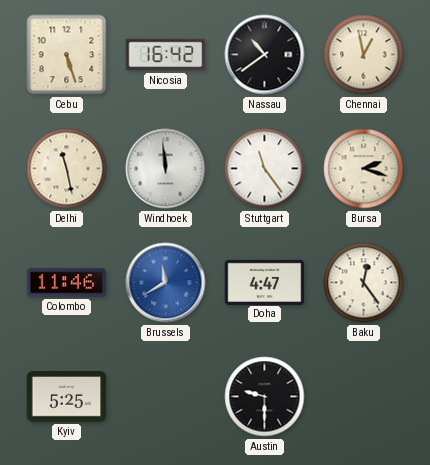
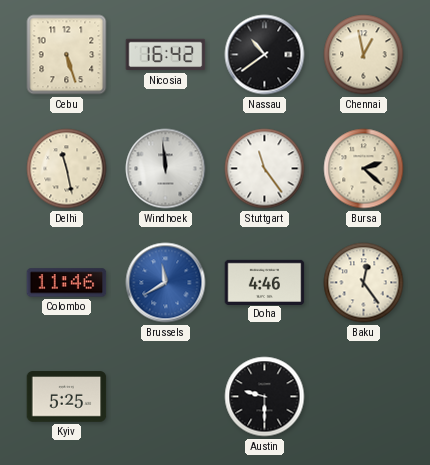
Bursa: 2:18 -> 2:22 (364, 169)
Doha: 4:47 -> 4:46 (265, 282)
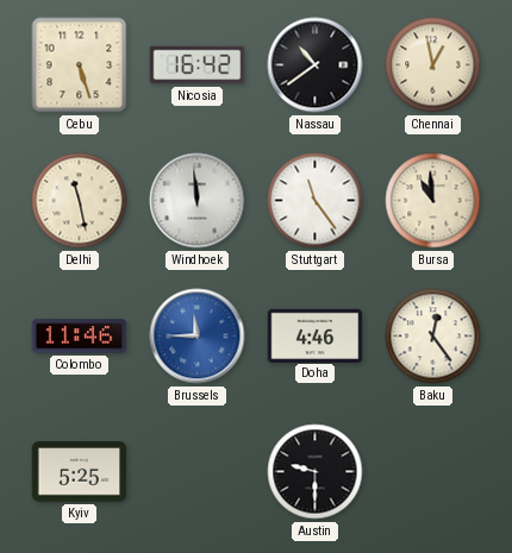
Bursa: 2:22 -> 10:59 (433, 201)
Brussels: 11:40 -> 11:45 (198, 337)
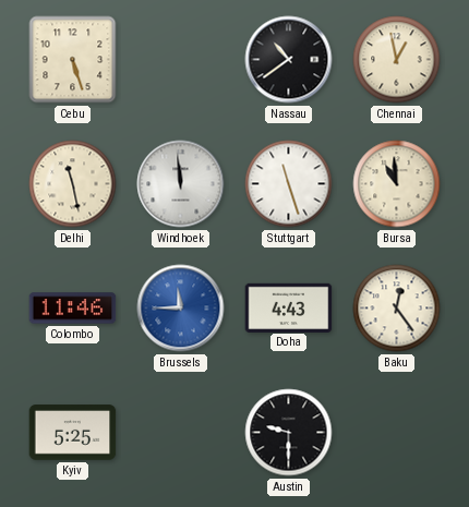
Nicosia: 16:42 -> none (198, 65)
Stuttgart: 11:24 -> 11:27 (289, 184)
Doha: 4:46 -> 4:43 (289, 307)
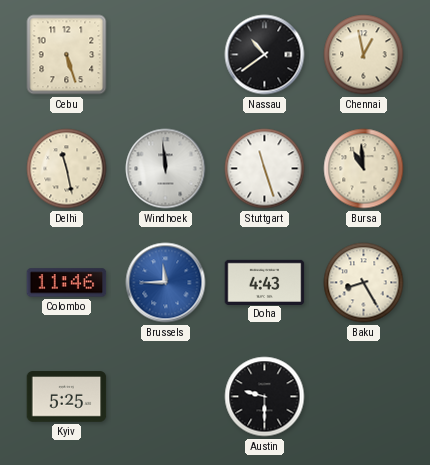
Baku: 12:24 -> 8:25 (364, 283)
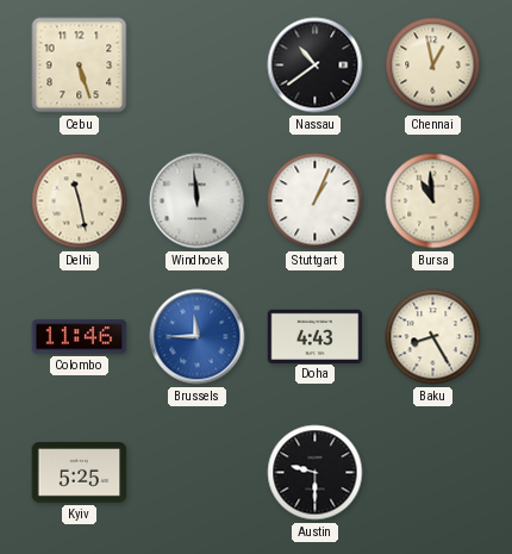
Stuttgart: 11:27 -> 1:04 (316, 201)
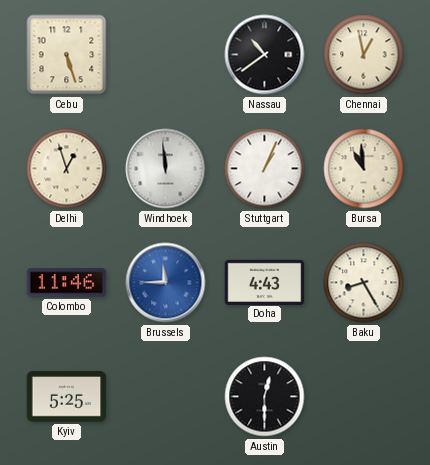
Delhi: 11:28 -> 12:57 (67, 169)
Austin: 9:30 -> 12:30 (265, 397)
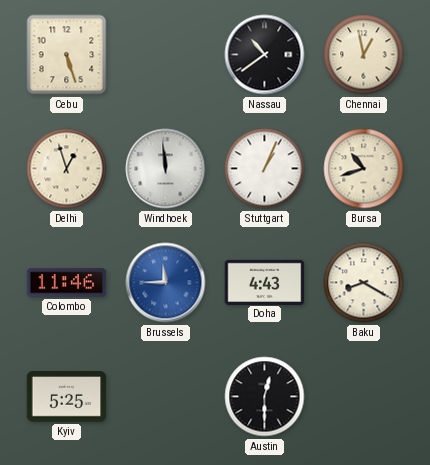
Bursa: 10:59 -> 10:42 (364, 169)
Baku: 8:25 -> 8:20 (364, 283)
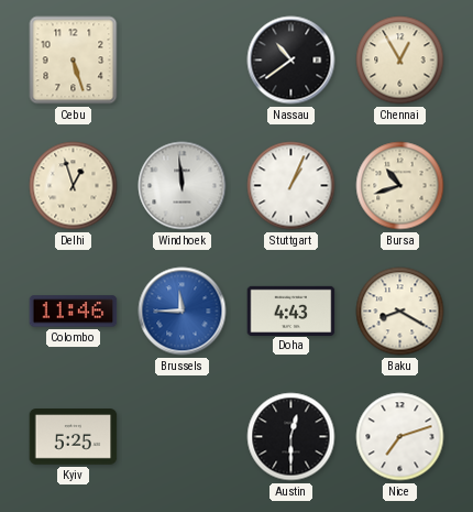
Chennai: 12:58 -> 12:55 (400, 61)
Nice: none -> 7:12 (400, 437)
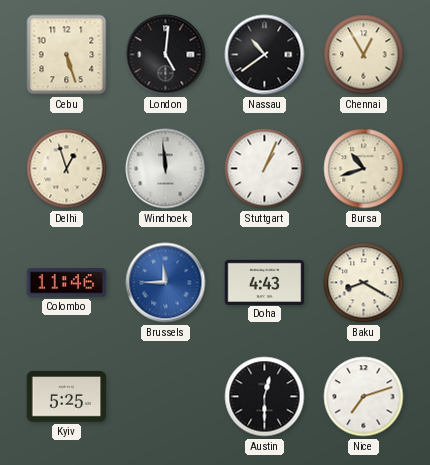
London: none -> 5:01 (166, 55)
